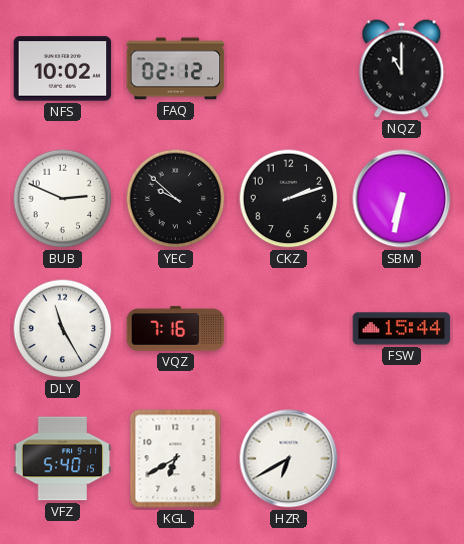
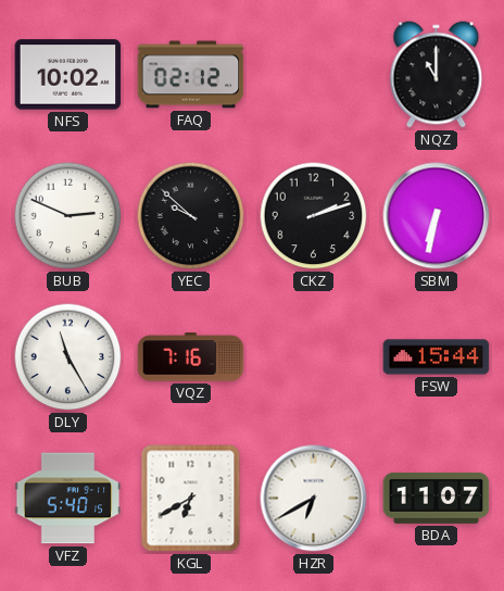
BDA: none -> 11:07 (437, 498)
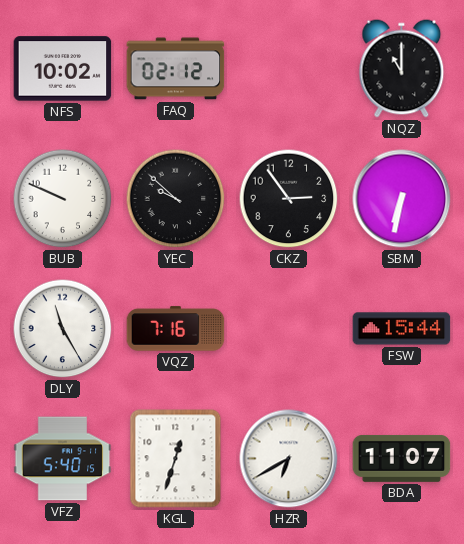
BUB: 2:49 -> 9:49 (63, 199)
CKZ: 2:12 -> 2:54 (289, 199)
KGL: 6:40 -> 12:33 (176, 459)
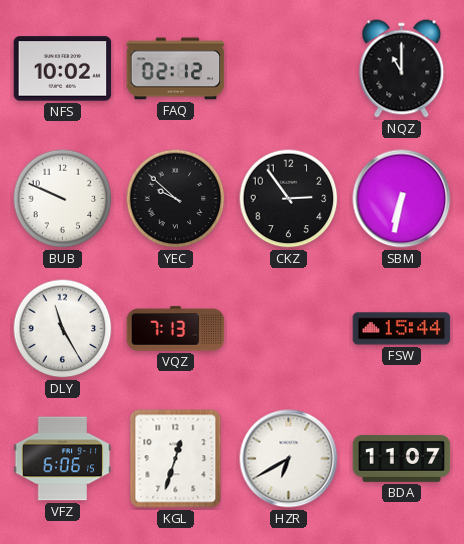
VQZ: 7:16 -> 7:13 (176, 329)
VFZ: 5:40 -> 6:06 (63, 459)
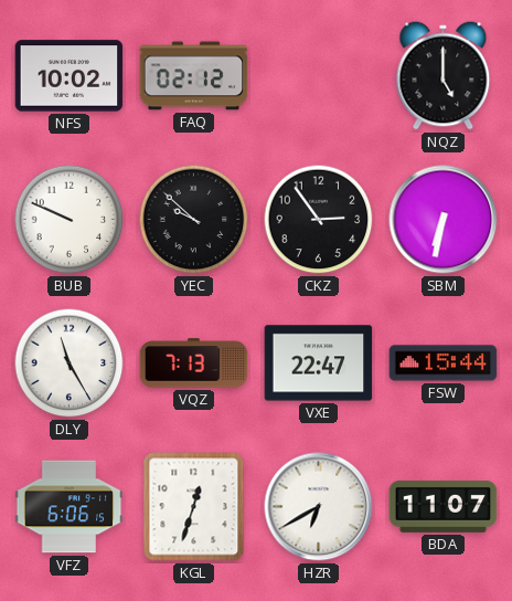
NQZ: 11:00 -> 5:00 (444, 76)
VXE: none -> 22:47 (319, 363)
